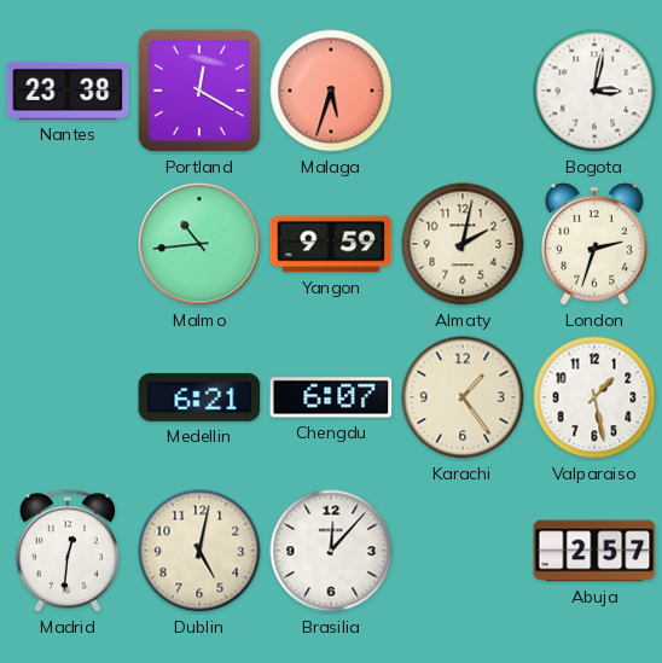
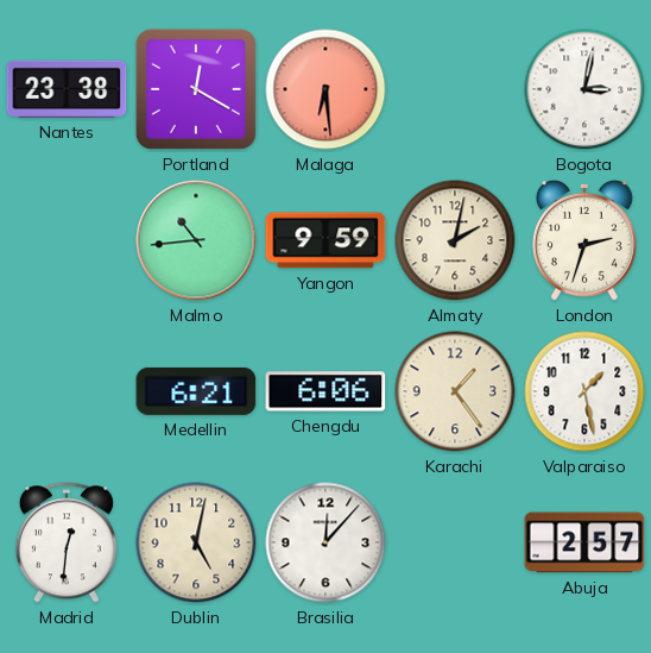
Malaga: 5:33 -> 6:29 (325, 89)
Chengdu: 6:07 -> 6:06 (325, 391)
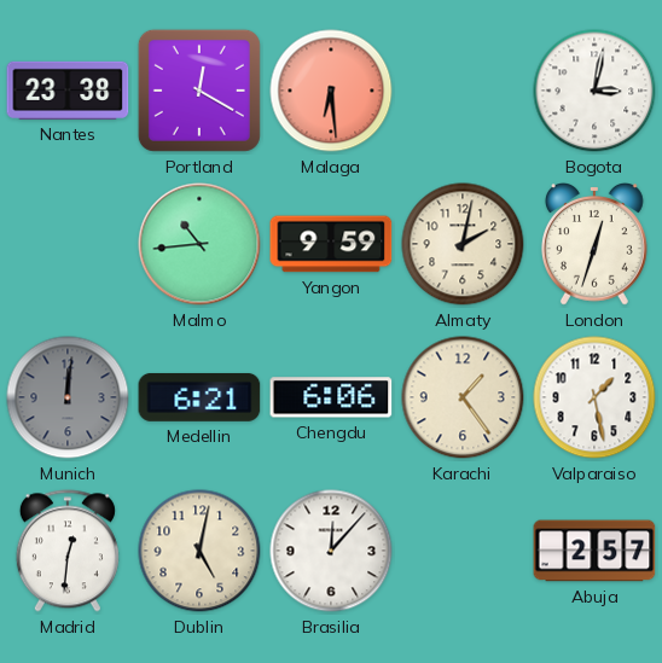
London: 2:33 -> 12:33 (594, 245)
Munich: none -> 12:01 (68, 397)
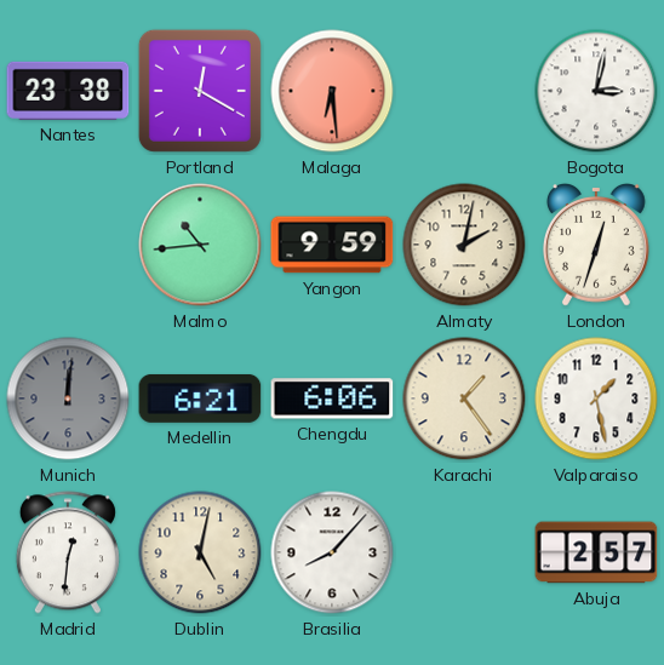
Brasilia: 12:07 -> 8:07 (332, 552)
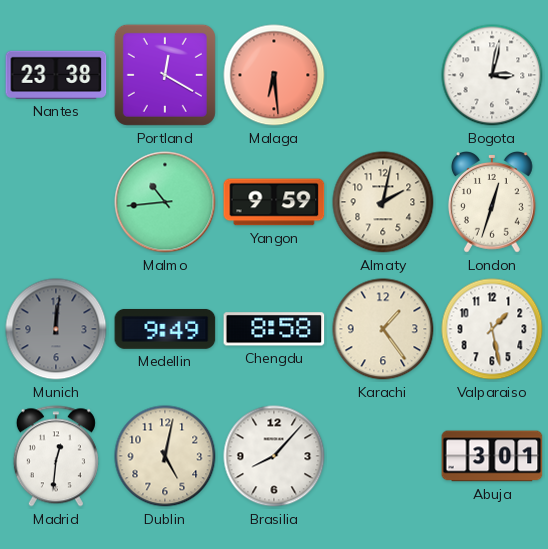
Medellin: 6:21 -> 9:49 (165, 329)
Chengdu: 6:06 -> 8:58 (274, 329)
Abuja: 2:57 -> 3:01 (492, 456)
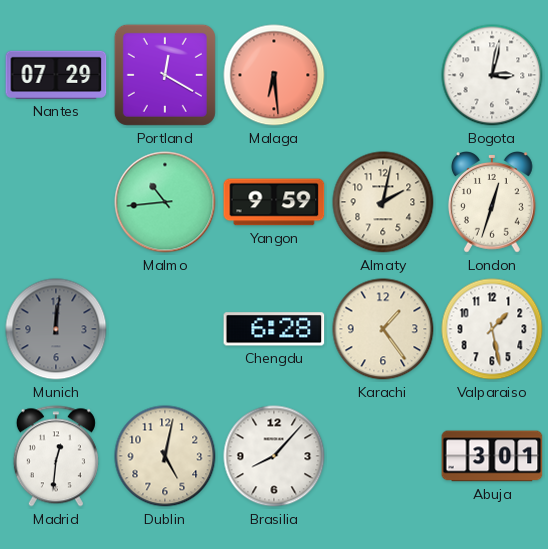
Nantes: 23:38 -> 07:29 (56, 75)
Medellin: 9:49 -> none (165, 329)
Chengdu: 8:58 -> 6:28 (274, 329)
